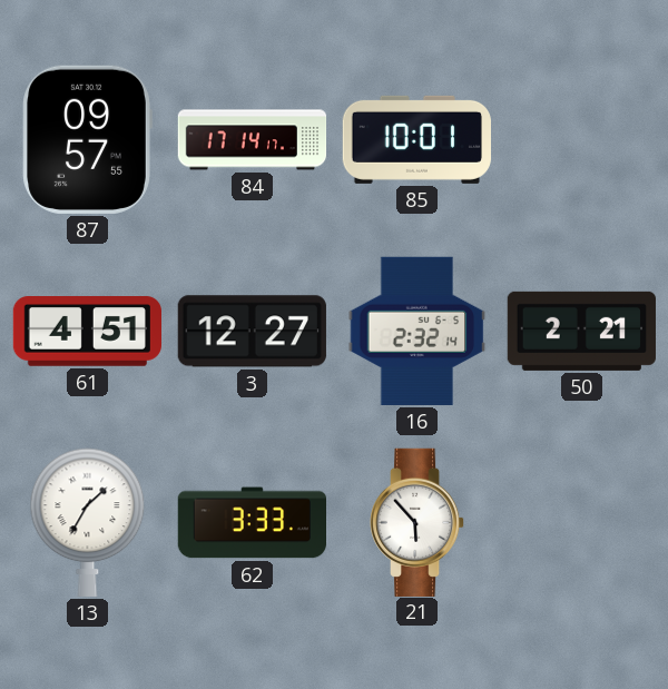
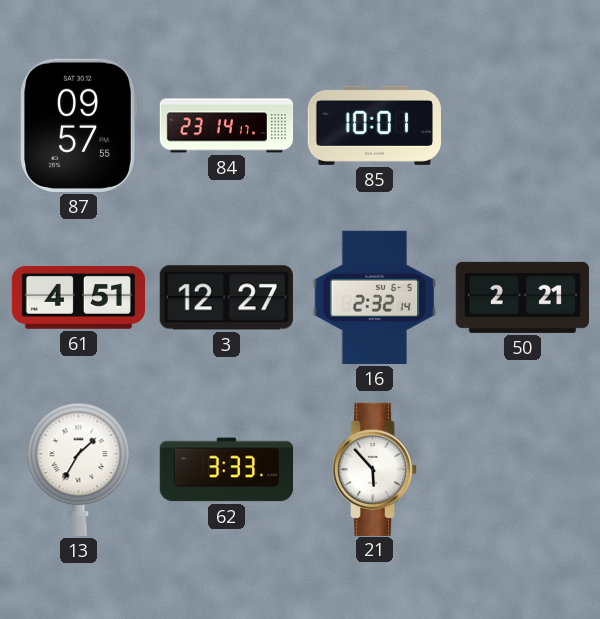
84: 17:14 -> 23:14 (227, 126)
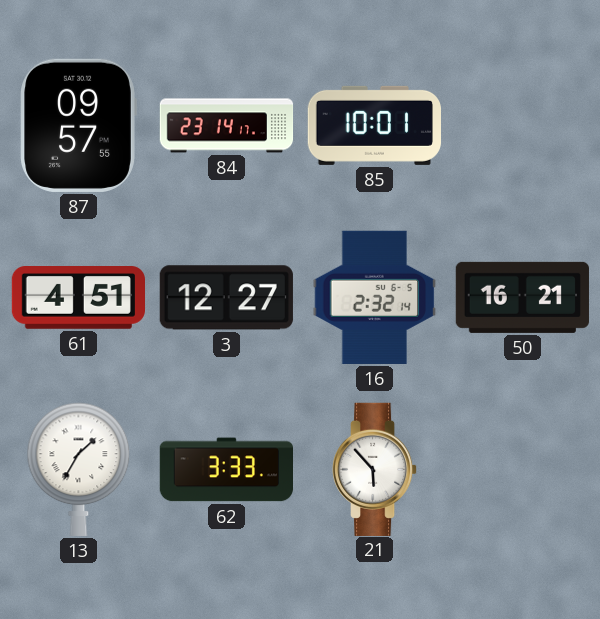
50: 2:21 -> 16:21 (522, 297)
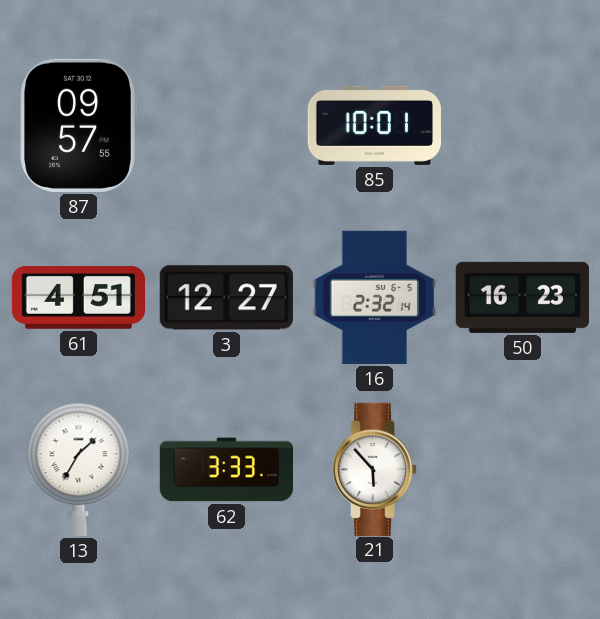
84: 23:14 -> none (227, 126)
50: 16:21 -> 16:23 (522, 297)
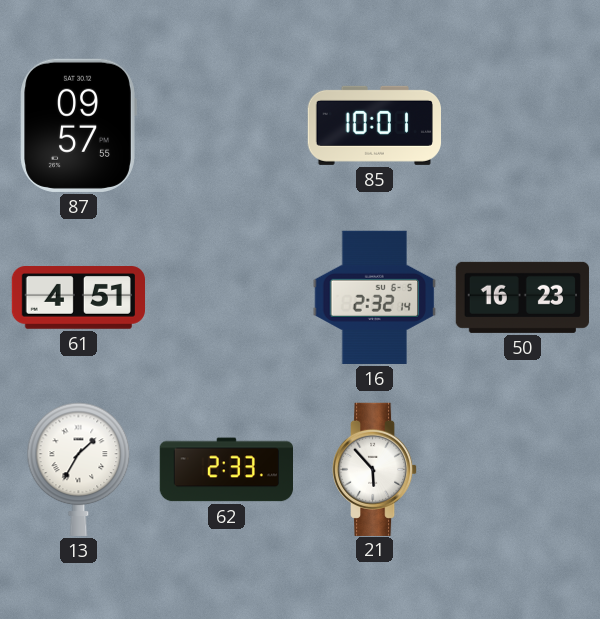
3: 12:27 -> none (226, 298)
62: 3:33 -> 2:33 (226, 470)
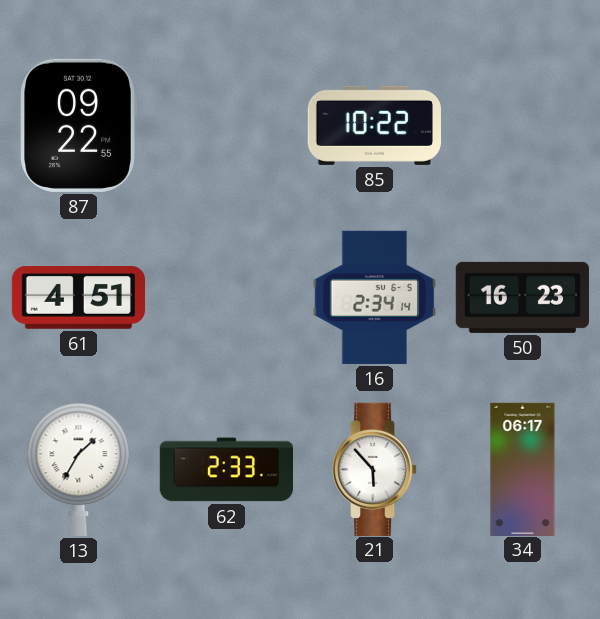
87: 09:57 -> 09:22 (78, 125)
85: 10:01 -> 10:22 (374, 125)
16: 2:32 -> 2:34 (375, 297)
34: none -> 06:17 (523, 469)
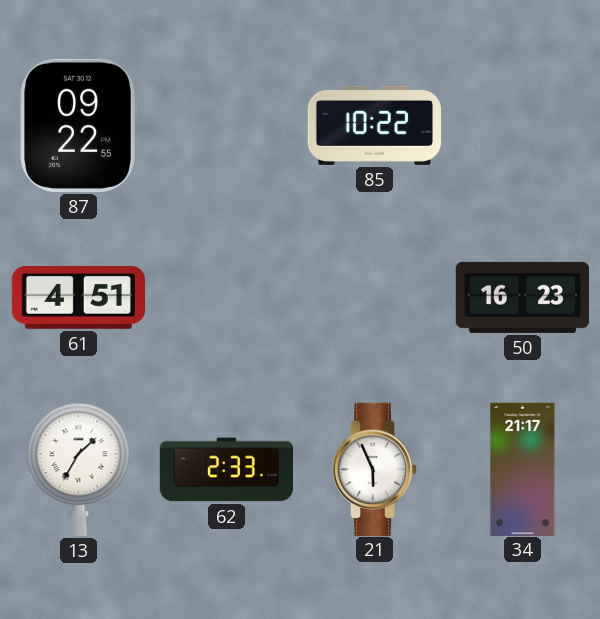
16: 2:34 -> none (375, 297)
21: 5:53 -> 5:56 (375, 469)
34: 06:17 -> 21:17 (523, 469)
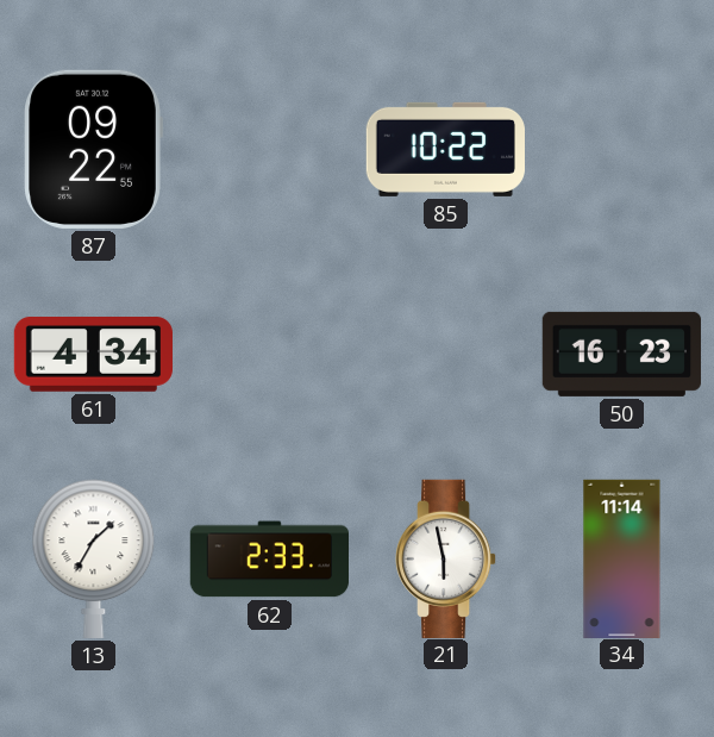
61: 4:51 -> 4:34 (93, 355)
21: 5:56 -> 5:58 (446, 558)
34: 21:17 -> 11:14 (622, 558)
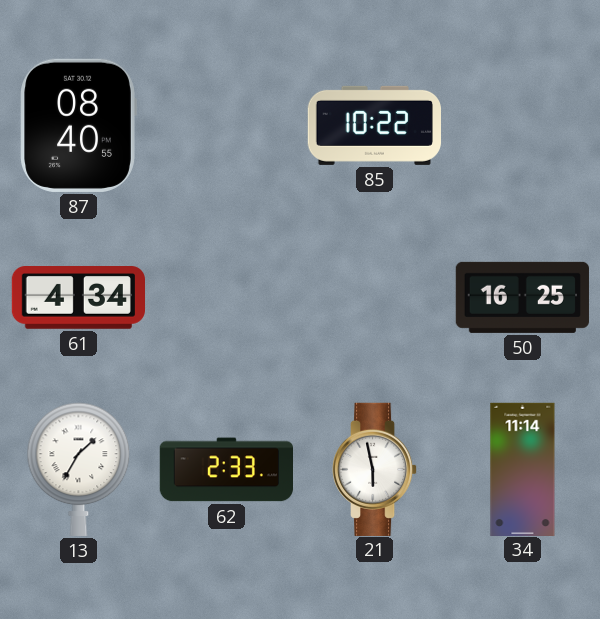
87: 09:22 -> 08:40 (78, 125)
50: 16:23 -> 16:25 (522, 297)
